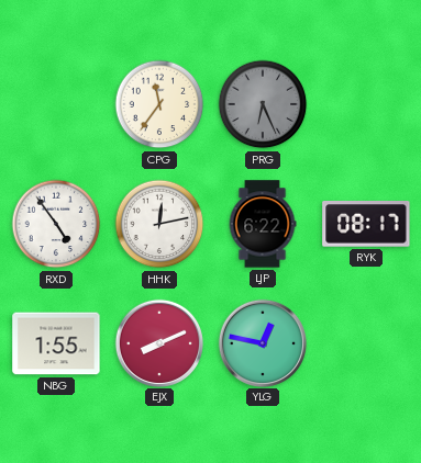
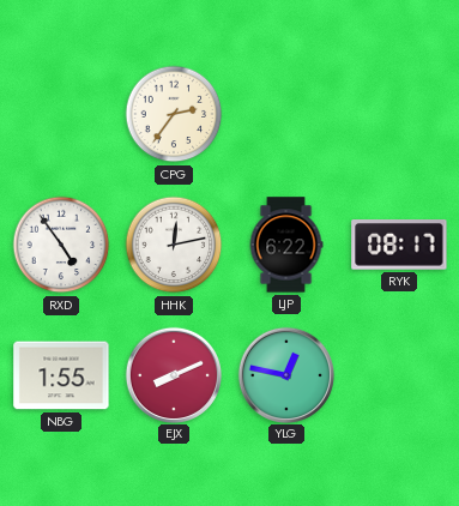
CPG: 11:36 -> 2:36 (174, 114)
PRG: 6:26 -> none (263, 104)
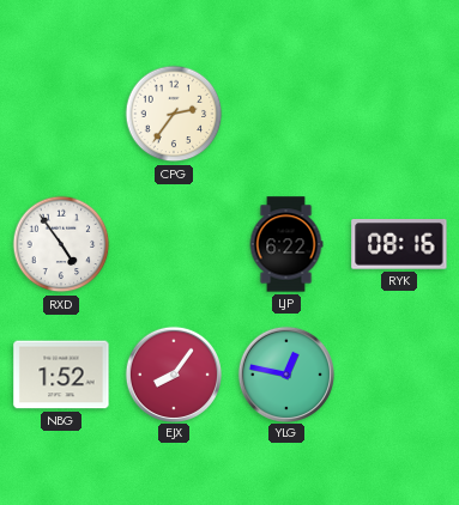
HHK: 12:13 -> none (174, 245)
RYK: 08:17 -> 08:16 (399, 245)
NBG: 1:55 -> 1:52 (61, 375)
EJX: 8:11 -> 8:06 (173, 373)
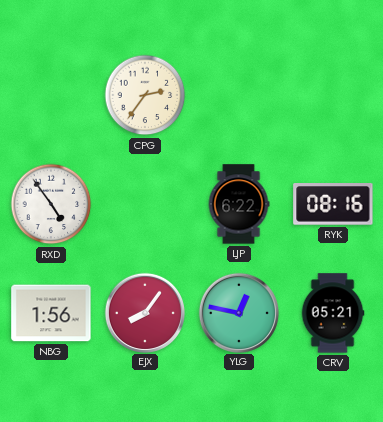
NBG: 1:52 -> 1:56 (51, 313)
CRV: none -> 05:21 (333, 313)
